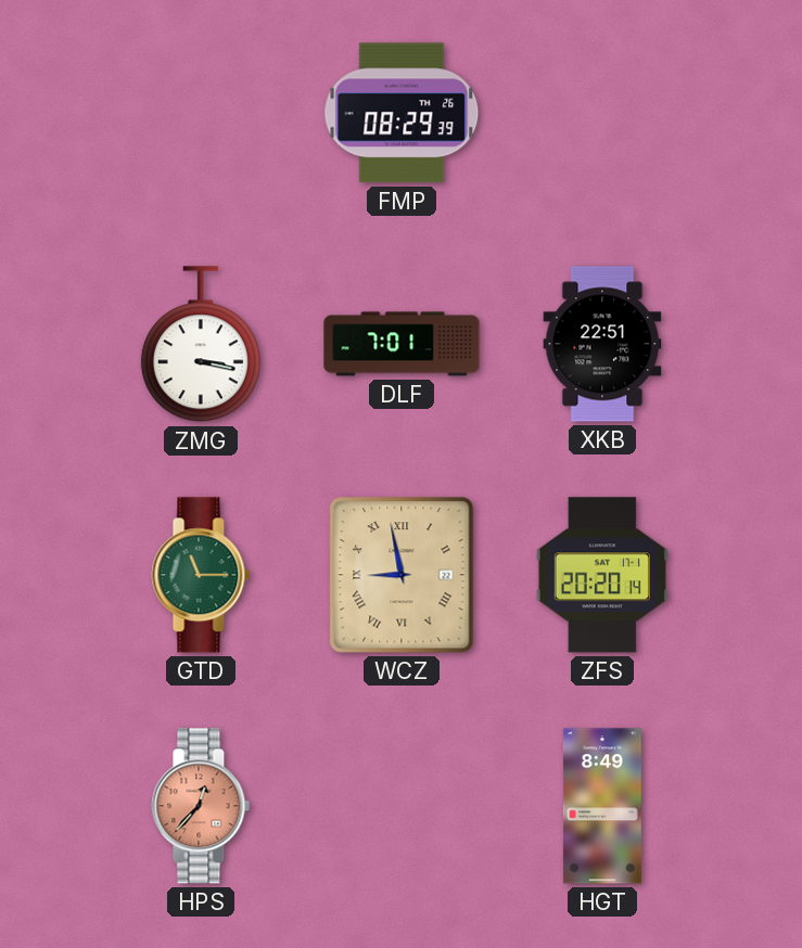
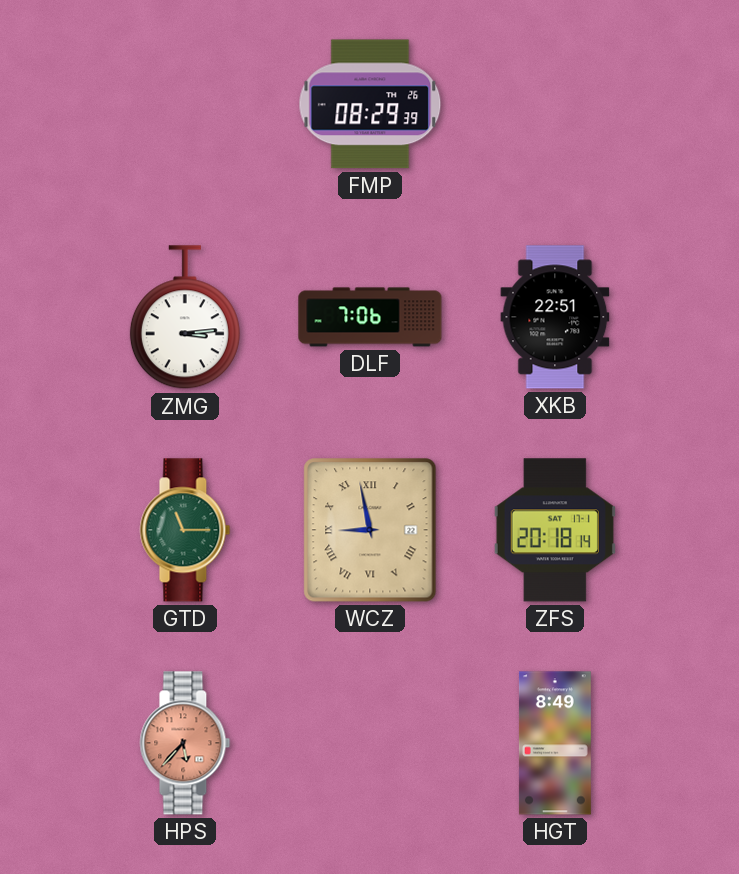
ZMG: 3:17 -> 3:14 (185, 318)
DLF: 7:01 -> 7:06 (370, 317)
ZFS: 20:20 -> 20:18 (555, 530)
HPS: 12:37 -> 5:37 (185, 743)
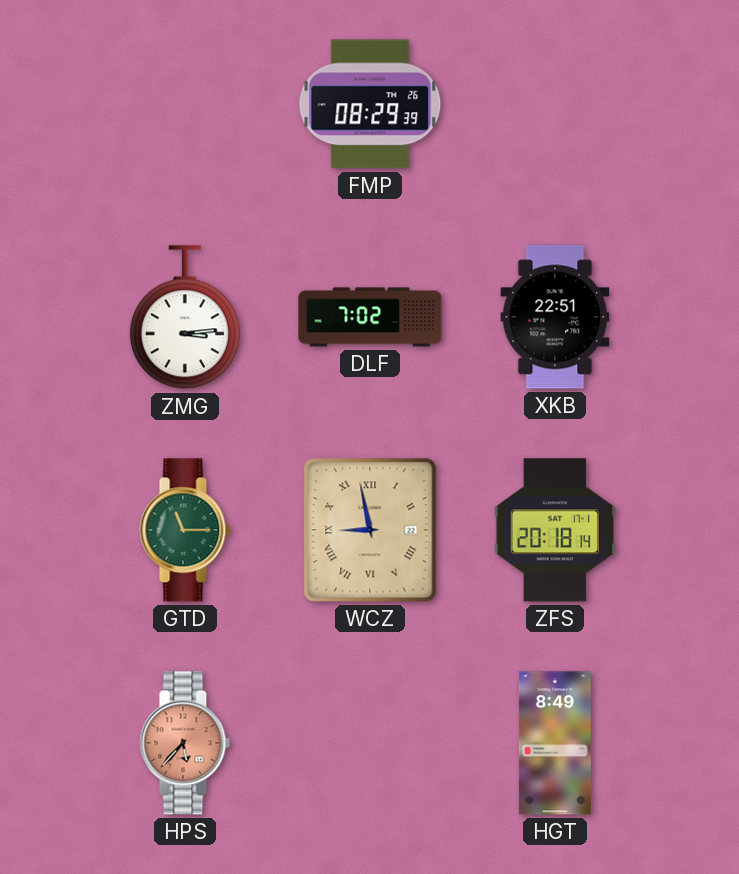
DLF: 7:06 -> 7:02 (370, 317)
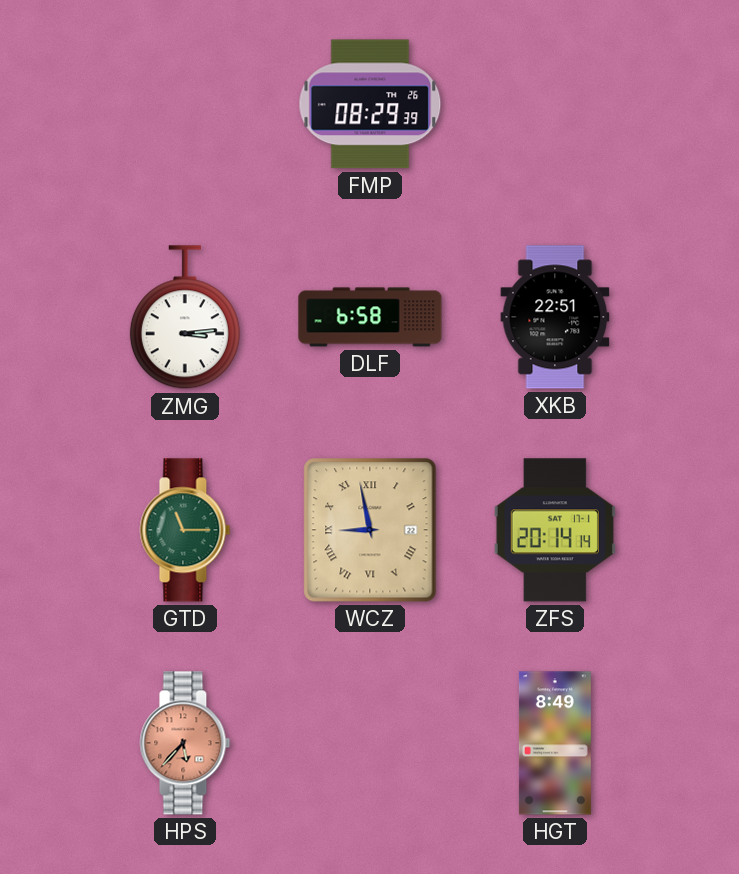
DLF: 7:02 -> 6:58 (370, 317)
ZFS: 20:18 -> 20:14 (555, 530)
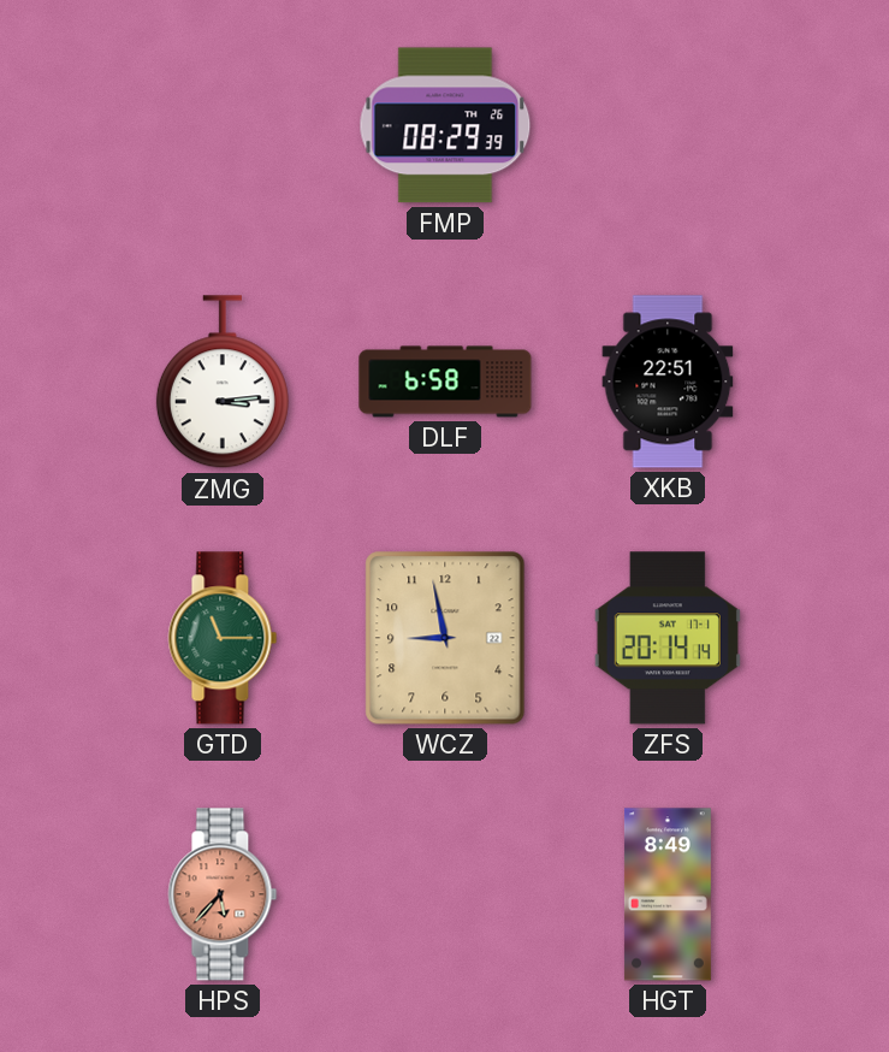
WCZ numerals: Roman -> Arabic (445, 638)
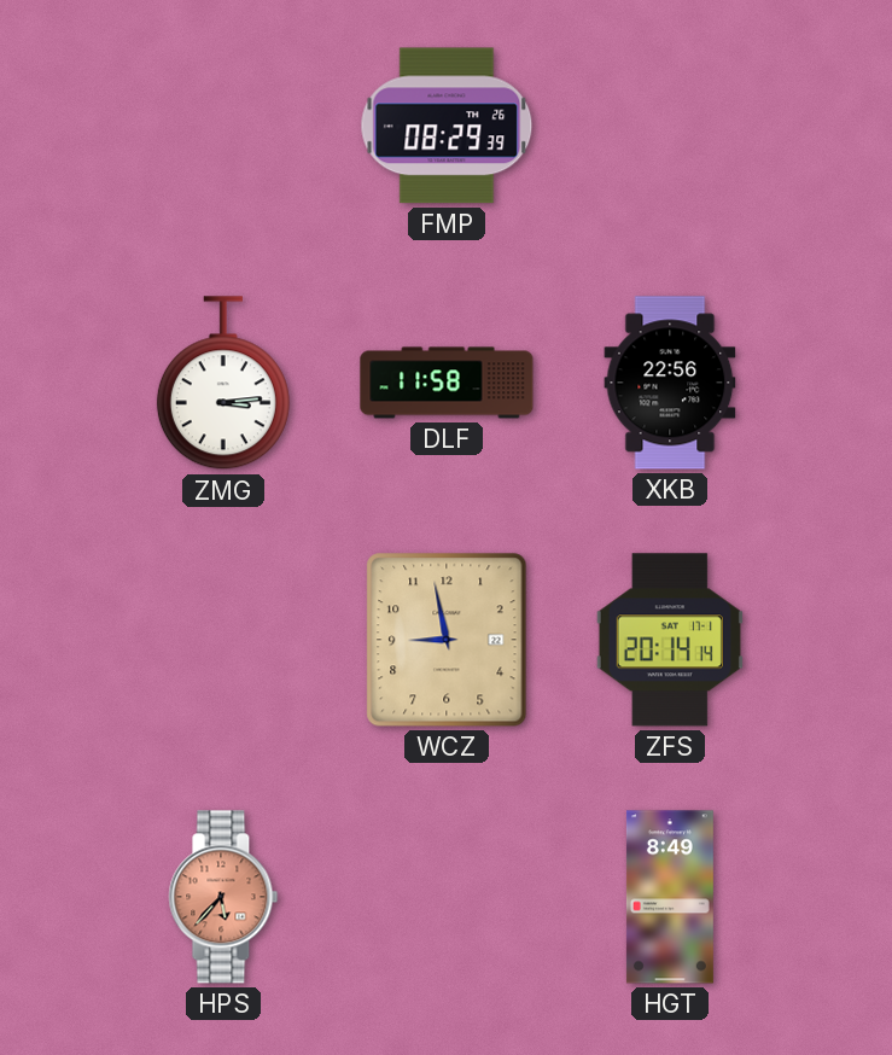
DLF: 6:58 -> 11:58 (447, 383)
XKB: 22:51 -> 22:56 (670, 383)
GTD: 11:15 -> none (223, 638)
